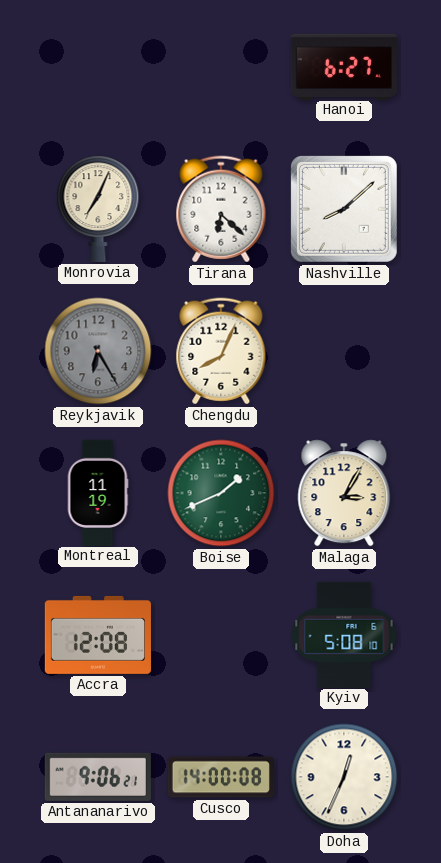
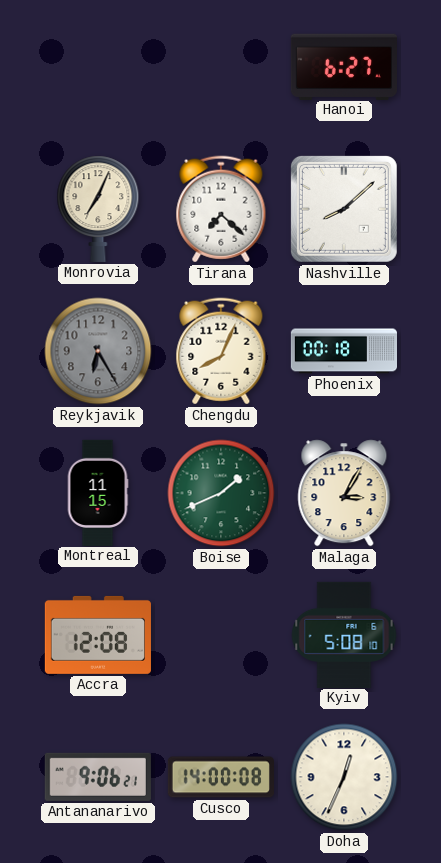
Tirana: 6:22 -> 7:22 (221, 209)
Phoenix: none -> 00:18 (343, 351)
Montreal: 11:19 -> 11:15 (98, 492)
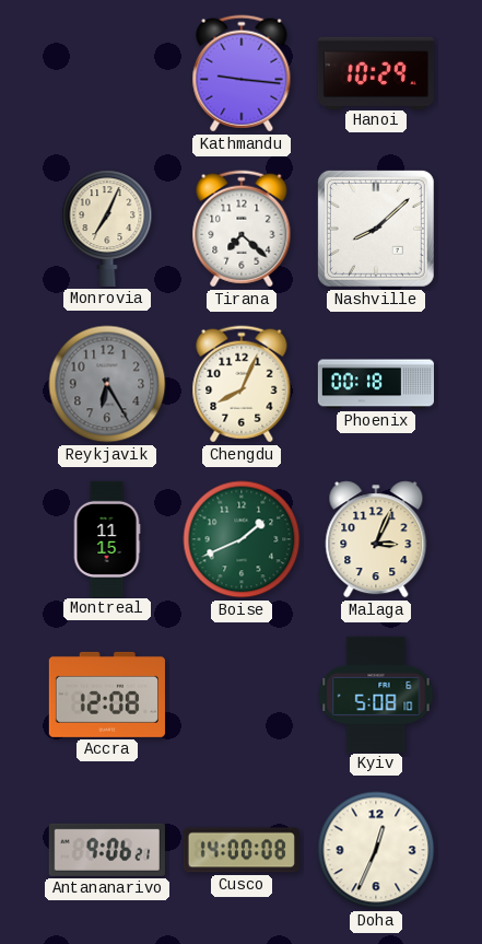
Kathmandu: none -> 9:16 (242, 73)
Hanoi: 6:27 -> 10:29 (376, 72)
Malaga: 3:05 -> 3:04 (376, 539)
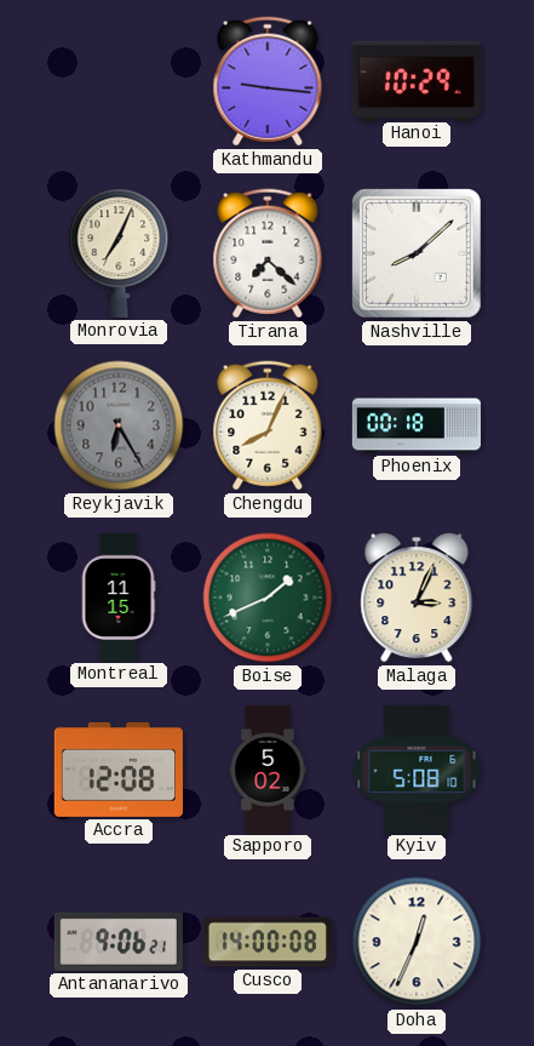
Sapporo: none -> 5:02 (268, 768)
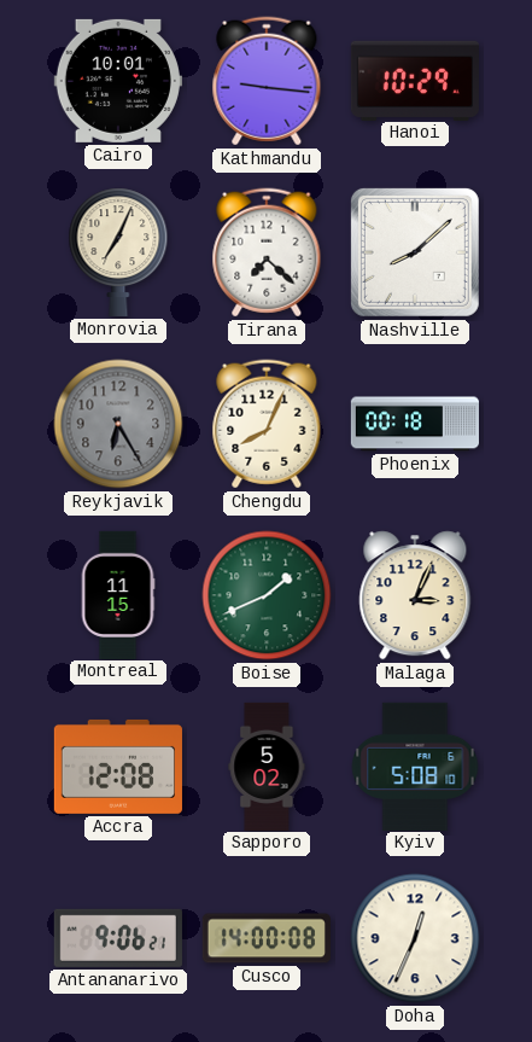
Cairo: none -> 10:01 (118, 81)
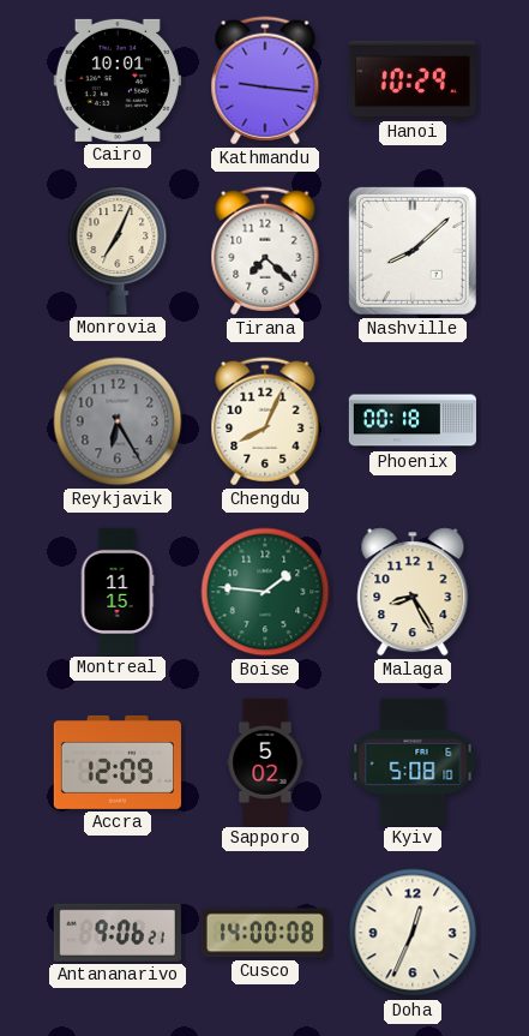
Boise: 1:41 -> 1:46 (265, 592)
Malaga: 3:04 -> 8:25 (413, 592)
Accra: 12:08 -> 12:09 (118, 762)
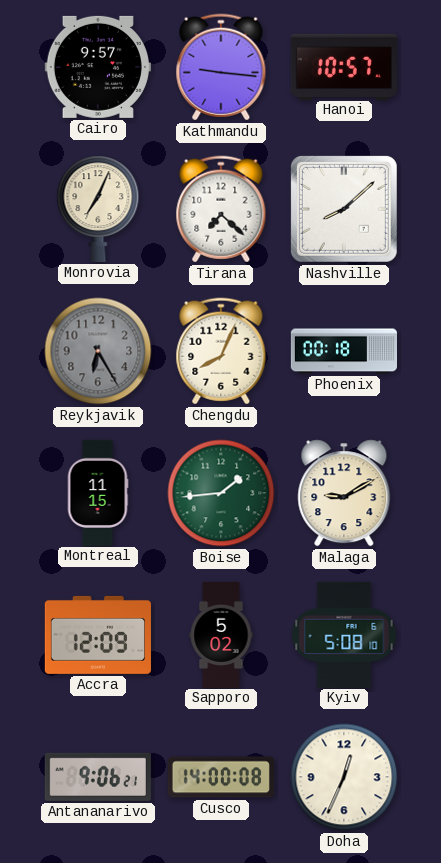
Cairo: 10:01 -> 9:57 (98, 67)
Hanoi: 10:29 -> 10:57 (344, 66)
Boise: 1:46 -> 1:44 (221, 493)
Malaga: 8:25 -> 9:10 (344, 493)
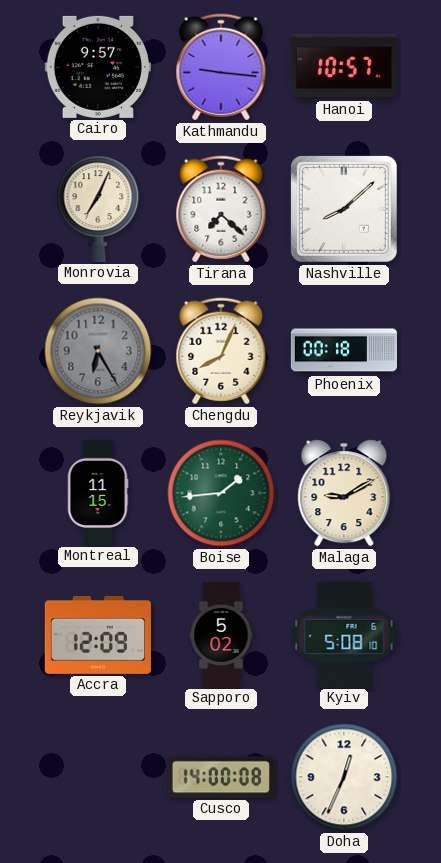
Antananarivo: 9:06 -> none (98, 777)
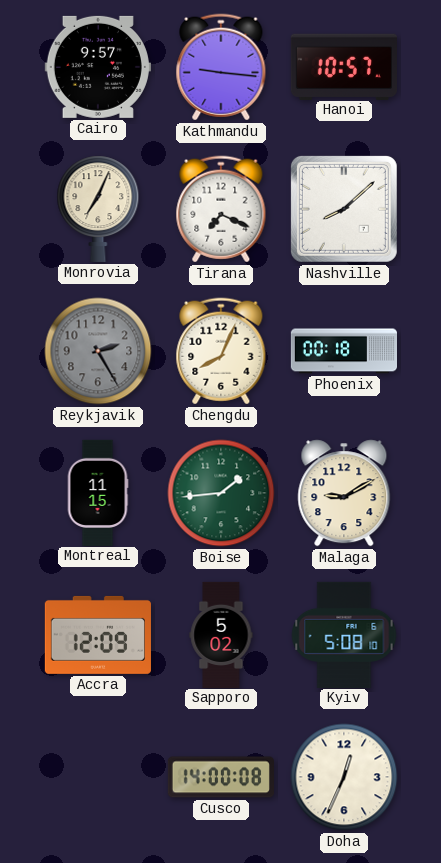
Tirana: 7:22 -> 7:19 (221, 209)
Reykjavik: 6:25 -> 2:25 (98, 351)
